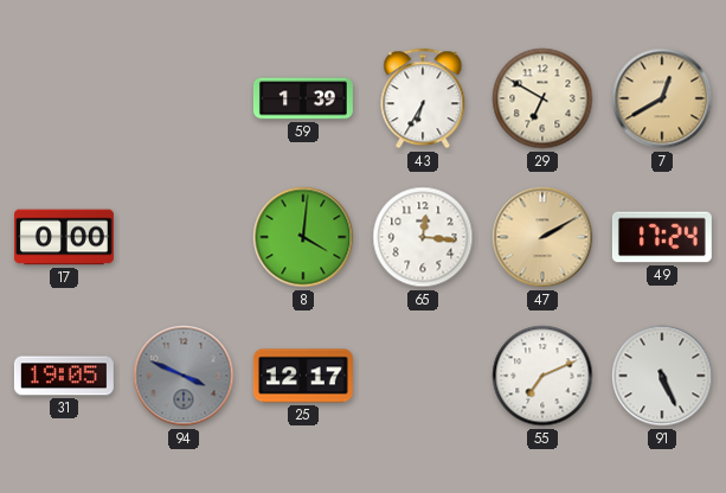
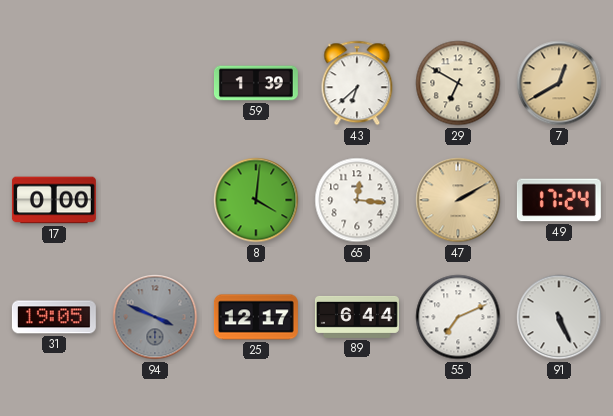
43: 6:35 -> 6:38 (357, 83)
89: none -> 6:44 (357, 317)
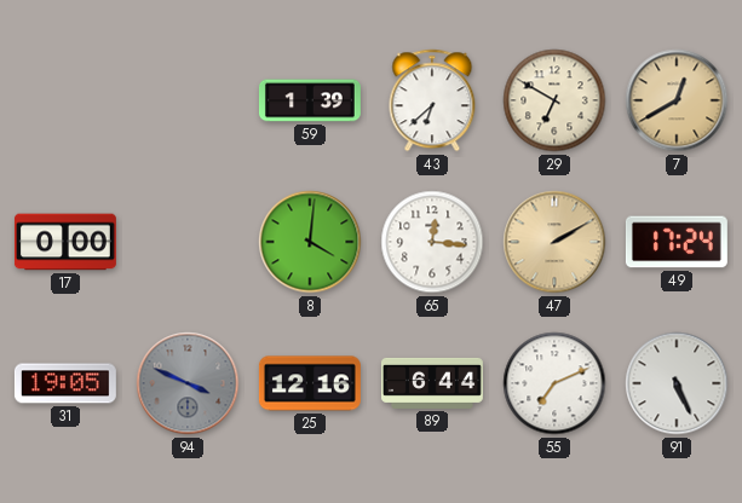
25: 12:17 -> 12:16 (310, 383)
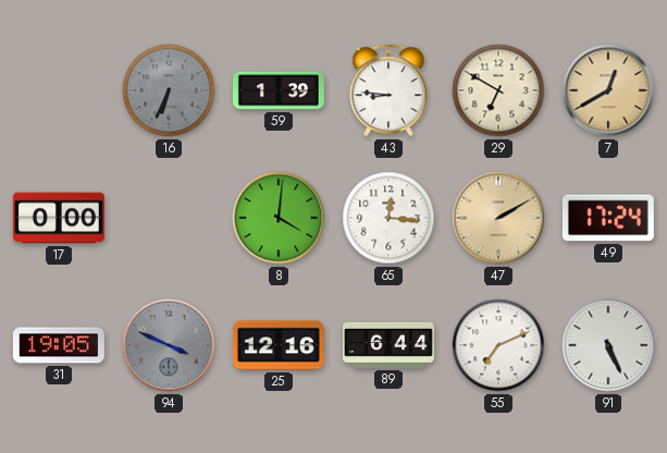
16: none -> 6:34 (169, 90)
43: 6:38 -> 8:46 (388, 90)
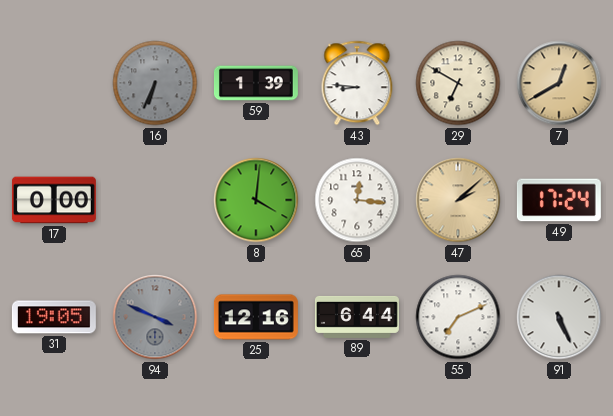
47: 2:10 -> 2:08 (458, 200)
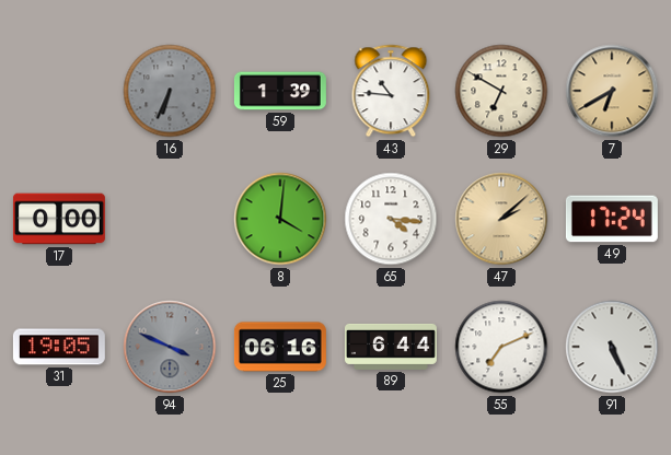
43: 8:46 -> 10:46 (391, 91)
7: 12:40 -> 6:40 (612, 91)
65: 12:16 -> 4:16 (391, 219)
25: 12:16 -> 06:16 (280, 347)
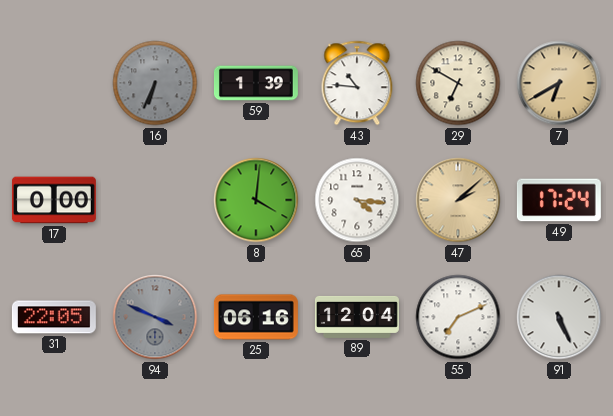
31: 19:05 -> 22:05 (54, 317)
89: 6:44 -> 12:04 (357, 317)
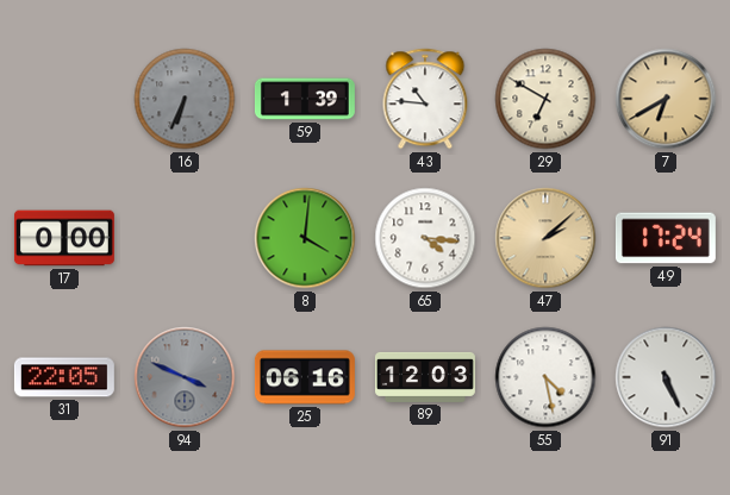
89: 12:04 -> 12:03 (425, 377)
55: 7:11 -> 4:28 (545, 377)
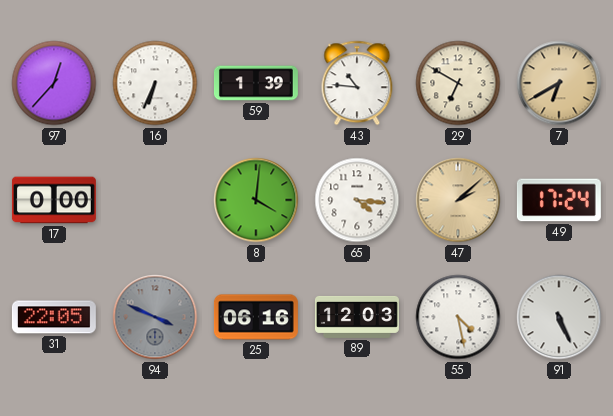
97: none -> 12:37 (54, 83)
16 dial: grey -> white (155, 83)
